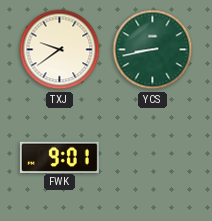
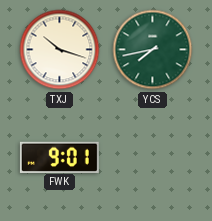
TXJ: 9:39 -> 10:18 (60, 50)
YCS: 8:43 -> 7:43 (153, 50)
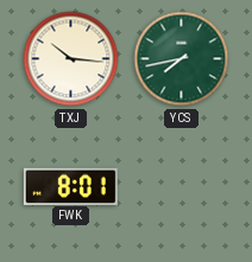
TXJ: 10:18 -> 10:16 (71, 59)
FWK: 9:01 -> 8:01 (70, 186)
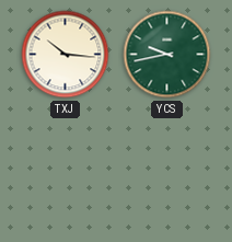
YCS: 7:43 -> 9:43 (167, 55)
FWK: 8:01 -> none (70, 186)
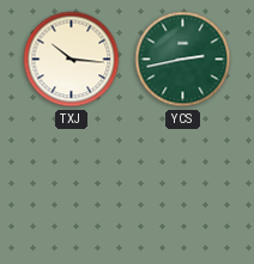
YCS: 9:43 -> 2:43 (183, 60)
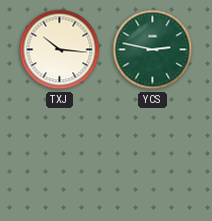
YCS: 2:43 -> 2:47 (153, 50)
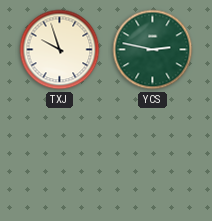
TXJ: 10:16 -> 9:57 (60, 50)
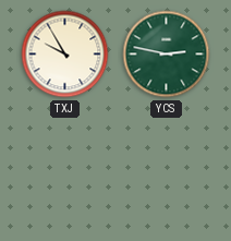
TXJ: 9:57 -> 9:55 (65, 55)
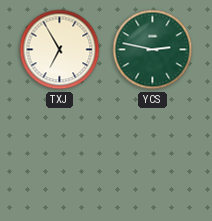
TXJ: 9:55 -> 6:55 (60, 50)
